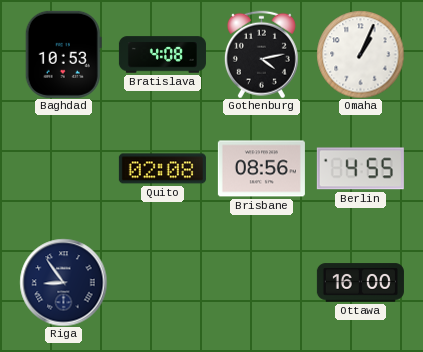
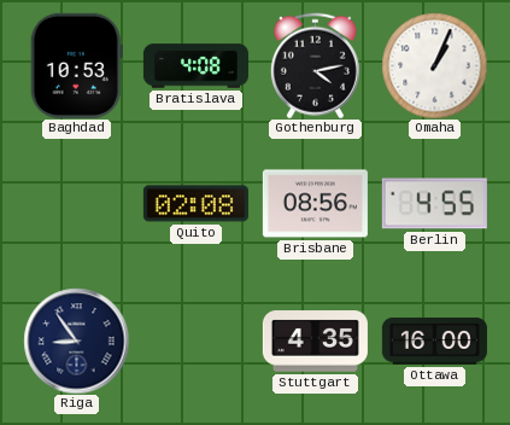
Stuttgart: none -> 4:35 (315, 342)
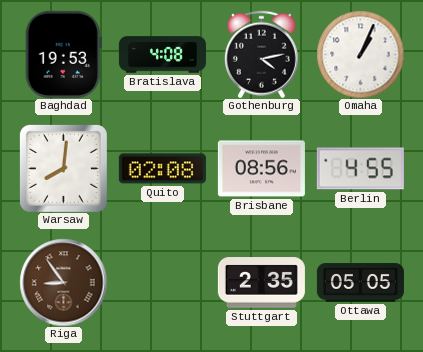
Baghdad: 10:53 -> 19:53 (63, 54)
Warsaw: none -> 8:01 (63, 168)
Riga dial: navy -> brown (63, 282)
Stuttgart: 4:35 -> 2:35 (261, 283)
Ottawa: 16:00 -> 05:05 (360, 283)
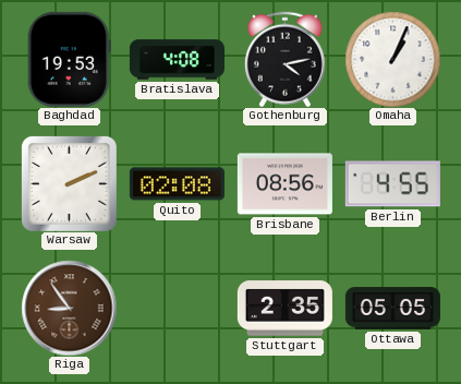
Warsaw: 8:01 -> 2:11 (69, 183)
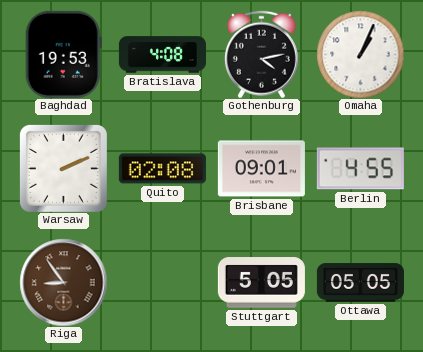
Brisbane: 08:56 -> 09:01 (261, 169)
Stuttgart: 2:35 -> 5:05 (261, 283)
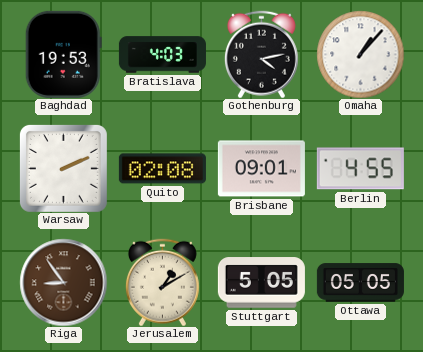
Bratislava: 4:08 -> 4:03 (162, 55)
Omaha: 1:04 -> 1:07 (360, 54)
Jerusalem: none -> 1:10 (162, 282)
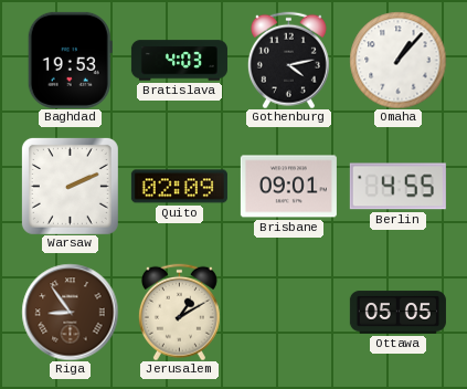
Quito: 02:08 -> 02:09 (179, 187)
Stuttgart: 5:05 -> none (261, 283)
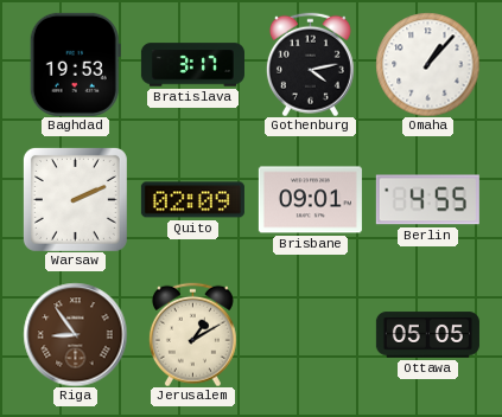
Bratislava: 4:03 -> 3:17 (192, 65)
